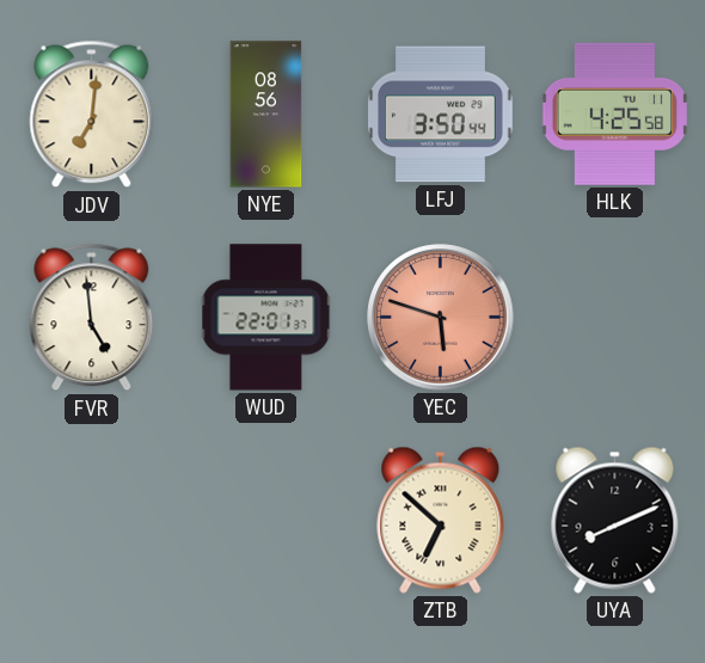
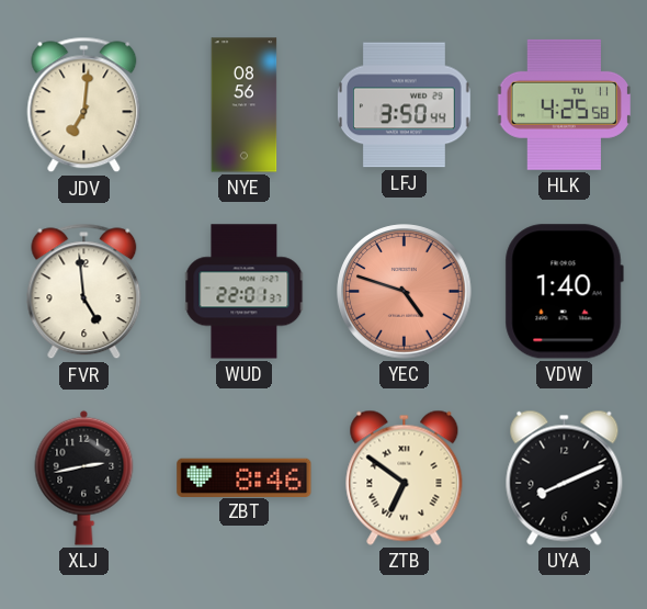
YEC: 5:48 -> 4:48 (405, 292)
VDW: none -> 1:40 (564, 292)
XLJ: none -> 2:43 (84, 477)
ZBT: none -> 8:46 (245, 477)
ZTB: 6:52 -> 6:51 (405, 477)
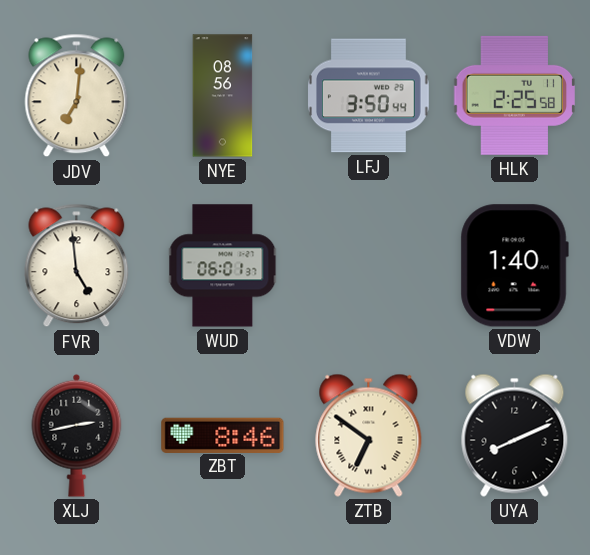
HLK: 4:25 -> 2:25 (515, 95)
WUD: 22:01 -> 06:01 (223, 266)
YEC: 4:48 -> none (405, 292)
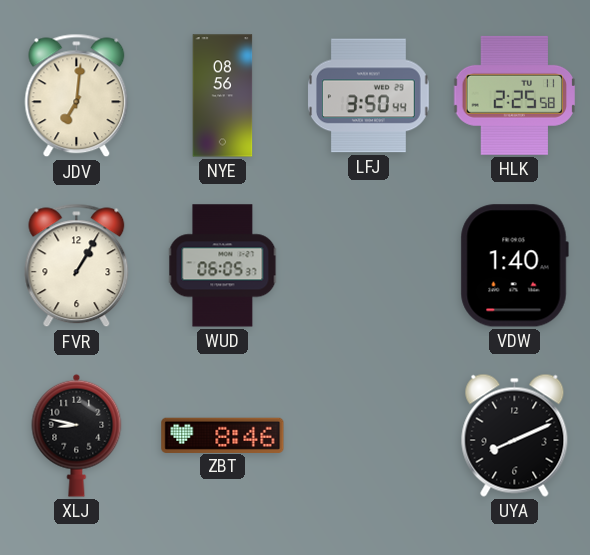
FVR: 4:59 -> 1:05 (77, 266)
WUD: 06:01 -> 06:05 (223, 266)
XLJ: 2:43 -> 8:47 (77, 435)
ZTB: 6:51 -> none (369, 435)
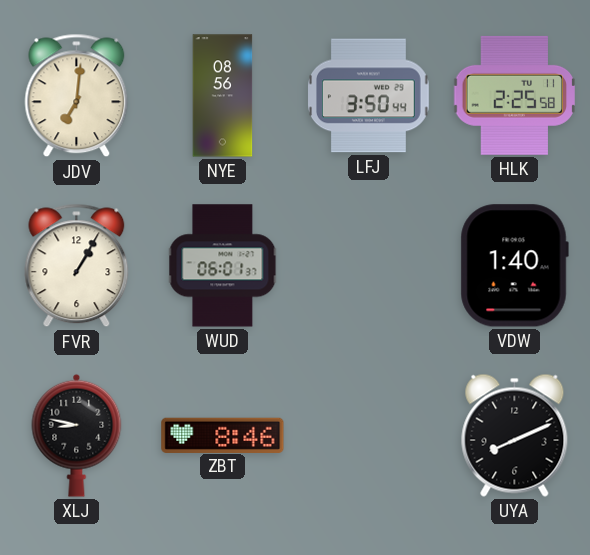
WUD: 06:05 -> 06:01 (223, 266)
